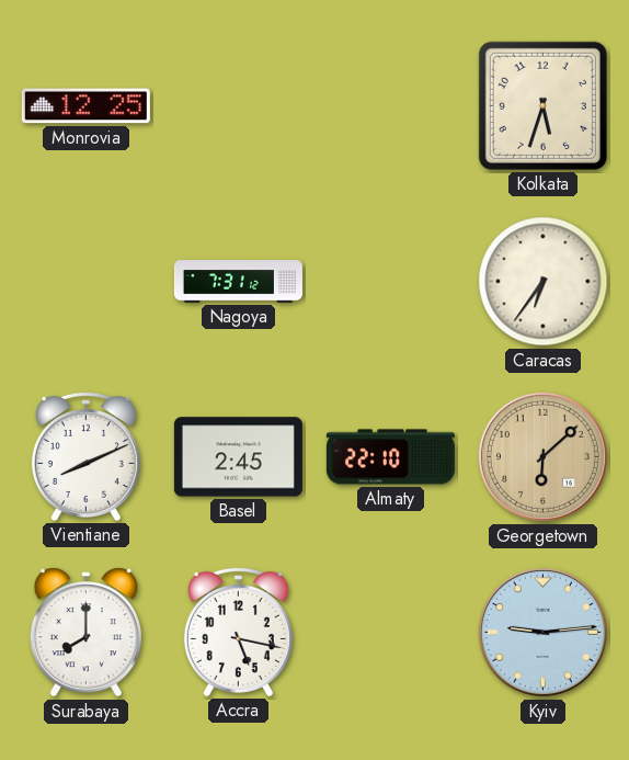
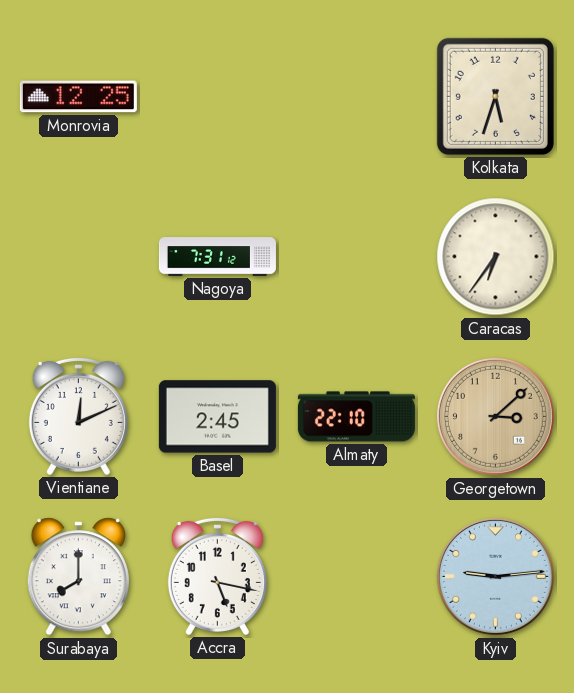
Vientiane: 8:11 -> 12:11 (78, 416)
Georgetown: 6:08 -> 3:08 (495, 416)
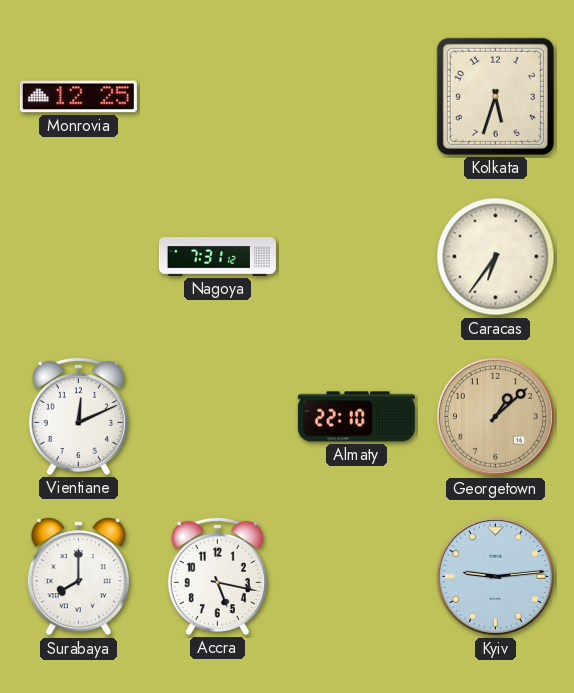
Basel: 2:45 -> none (217, 417)
Georgetown: 3:08 -> 1:08 (495, 416)
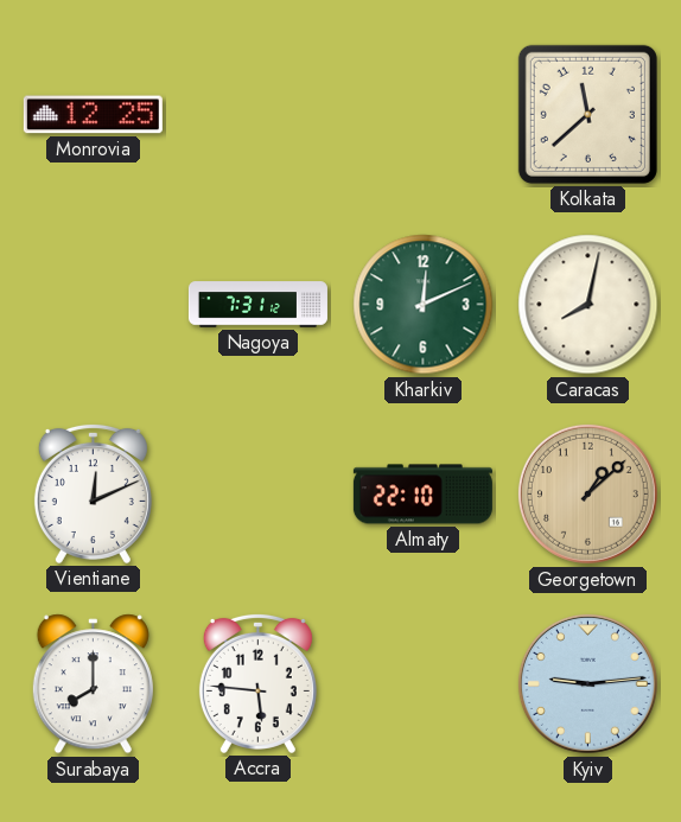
Kolkata: 5:33 -> 11:38 (587, 114)
Kharkiv: none -> 12:11 (424, 305)
Caracas: 6:36 -> 8:02 (588, 305)
Accra: 5:17 -> 5:46 (257, 683)
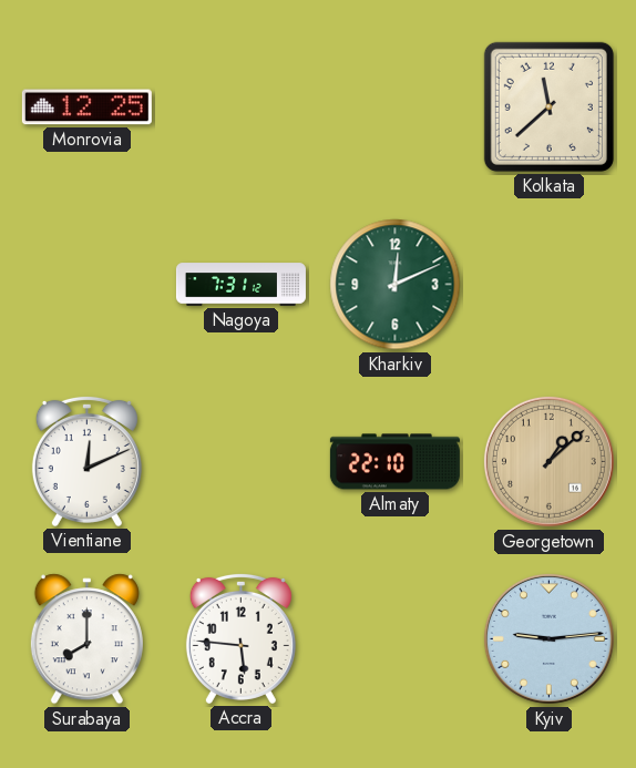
Caracas: 8:02 -> none (588, 305)
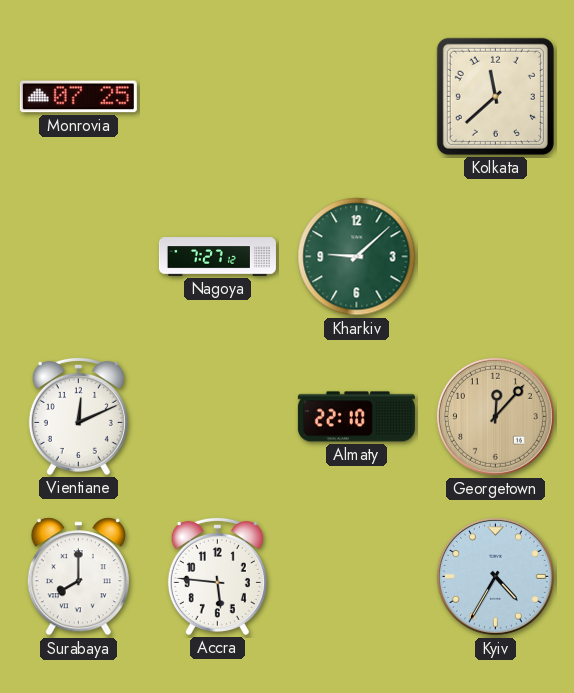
Monrovia: 12:25 -> 07:25 (78, 97)
Nagoya: 7:31 -> 7:27 (217, 257)
Kharkiv: 12:11 -> 9:08 (357, 257)
Georgetown: 1:08 -> 12:07 (495, 416)
Kyiv: 9:14 -> 4:35 (495, 576)
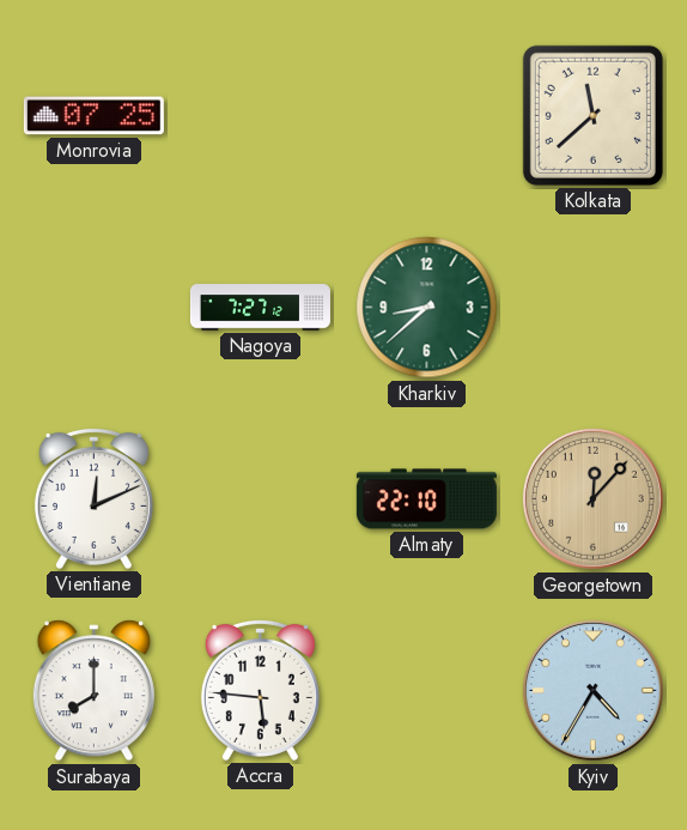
Kharkiv: 9:08 -> 8:38 (427, 308)
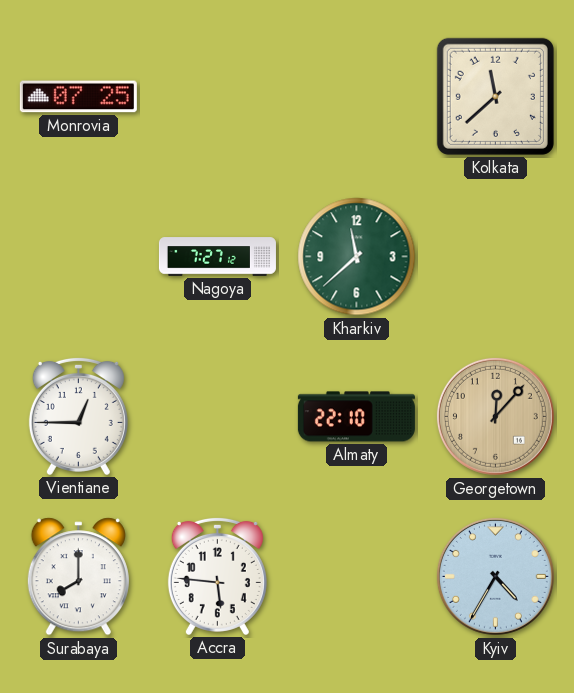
Kharkiv: 8:38 -> 11:38 (357, 257)
Vientiane: 12:11 -> 12:45 (78, 416)
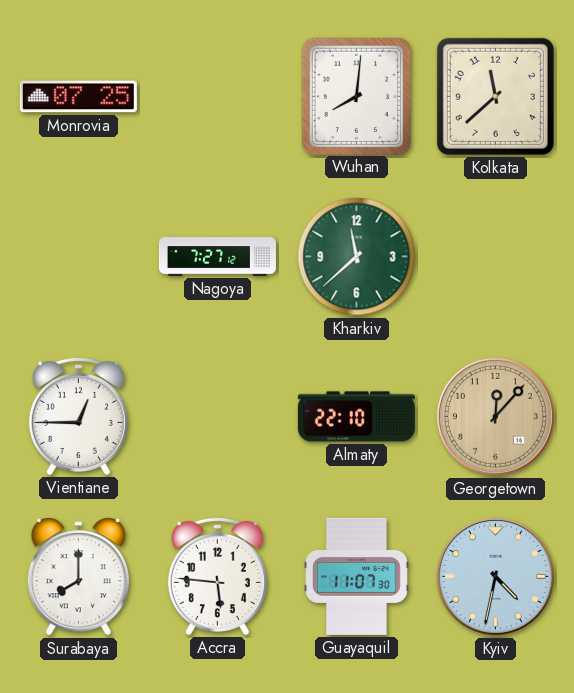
Wuhan: none -> 8:01 (356, 96)
Guayaquil: none -> 11:07 (357, 576)
Kyiv: 4:35 -> 4:32 (495, 576)
